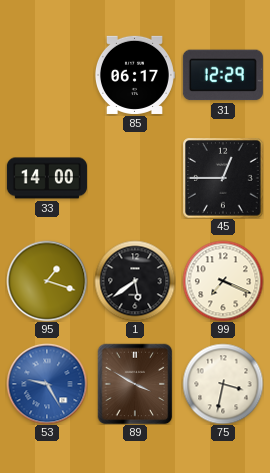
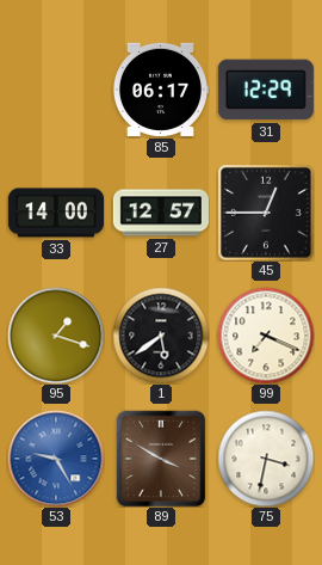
27: none -> 12:57 (161, 213)
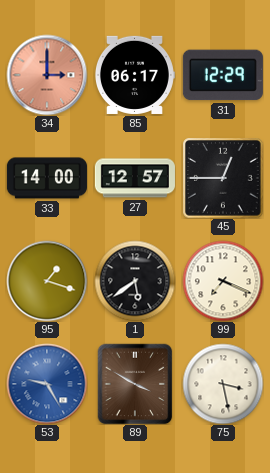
34: none -> 3:00 (47, 75)
75: 3:32 -> 3:28 (223, 384)
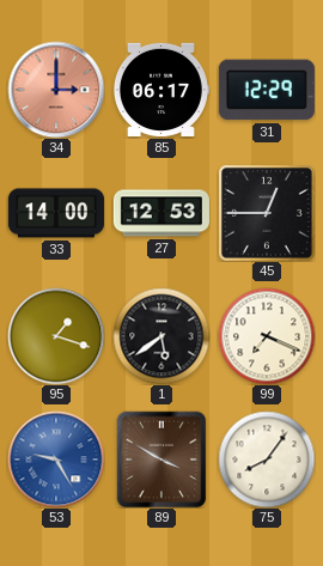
27: 12:57 -> 12:53 (161, 213)
75: 3:28 -> 8:06 (267, 460)
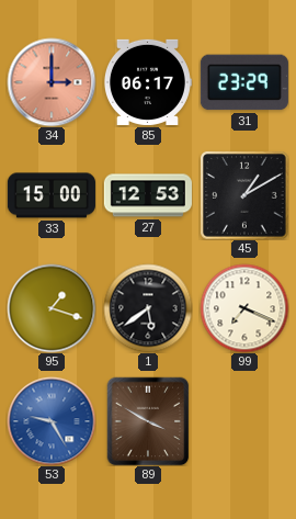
31: 12:29 -> 23:29 (244, 82)
33: 14:00 -> 15:00 (52, 195)
45: 12:45 -> 1:10 (244, 195)
75: 8:06 -> none (267, 460)
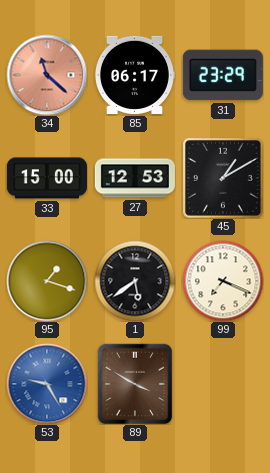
34: 3:00 -> 11:22 (47, 75)
